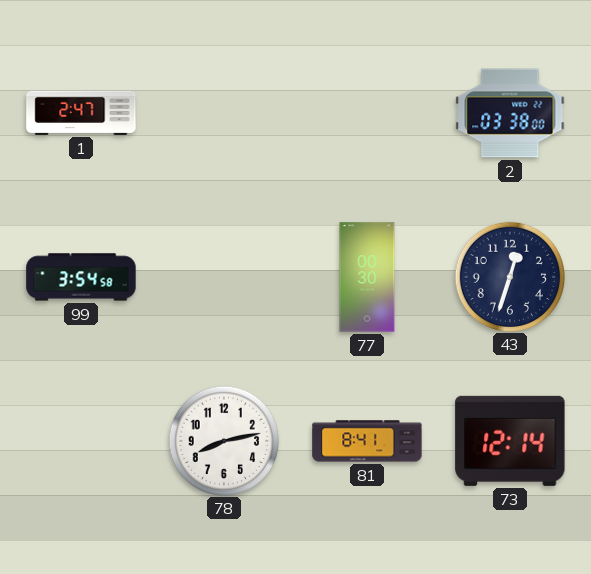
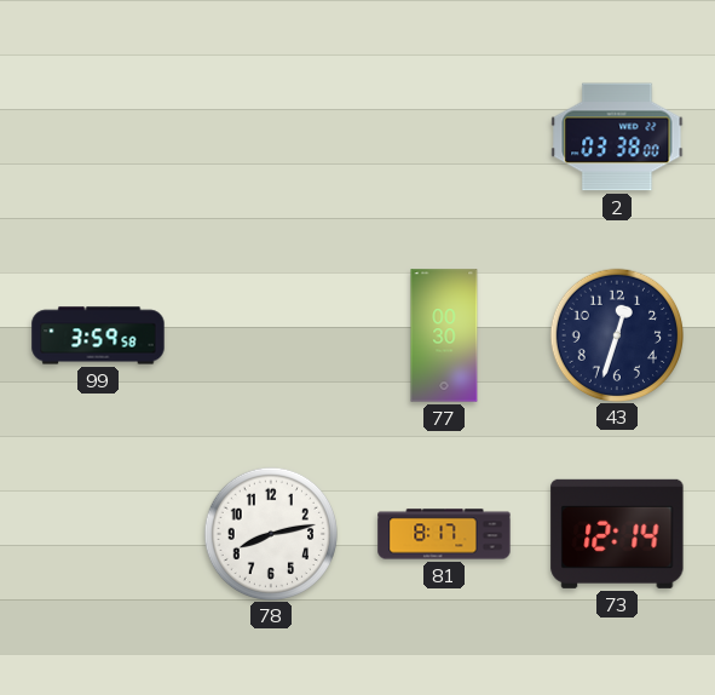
1: 2:47 -> none (81, 113)
99: 3:54 -> 3:59 (98, 335)
81: 8:41 -> 8:17 (444, 534)
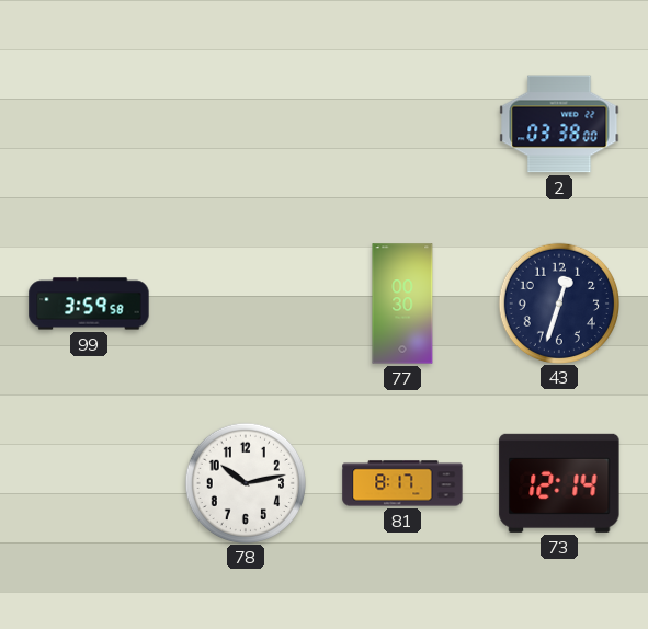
78: 8:13 -> 10:13 (245, 482)
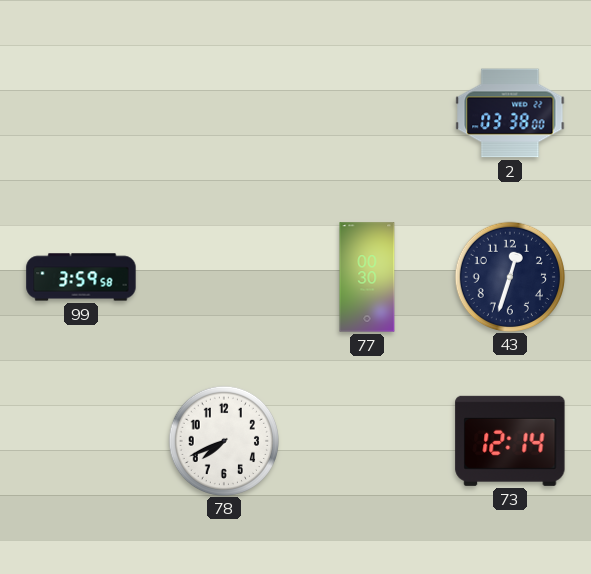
78: 10:13 -> 7:41 (223, 440)
81: 8:17 -> none (402, 483)
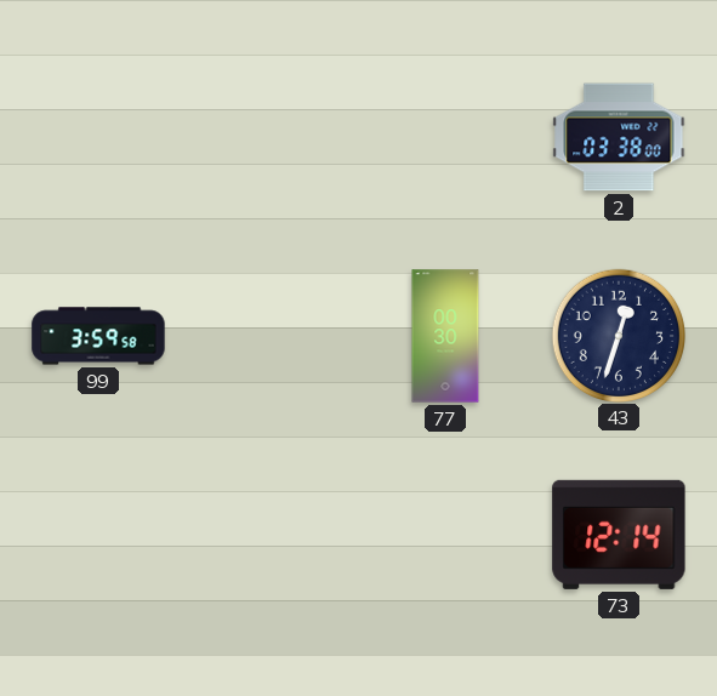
78: 7:41 -> none (223, 440)
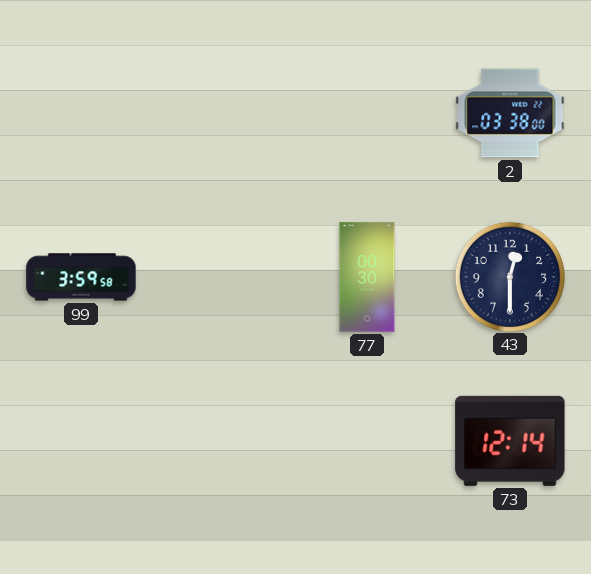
43: 12:33 -> 12:30 (509, 276)
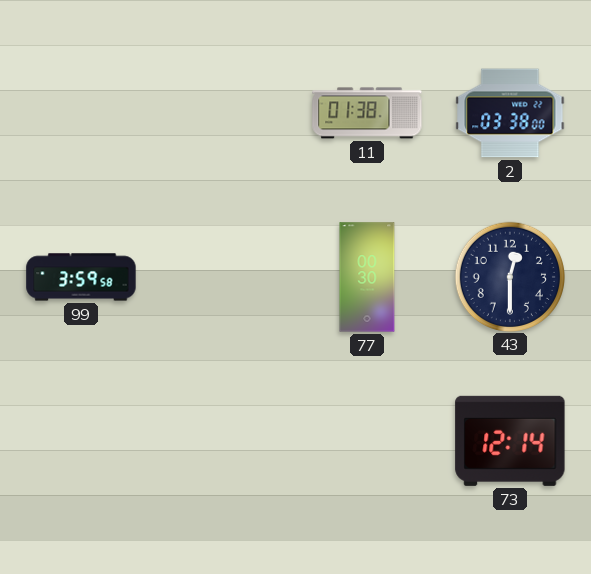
11: none -> 01:38 (367, 113)
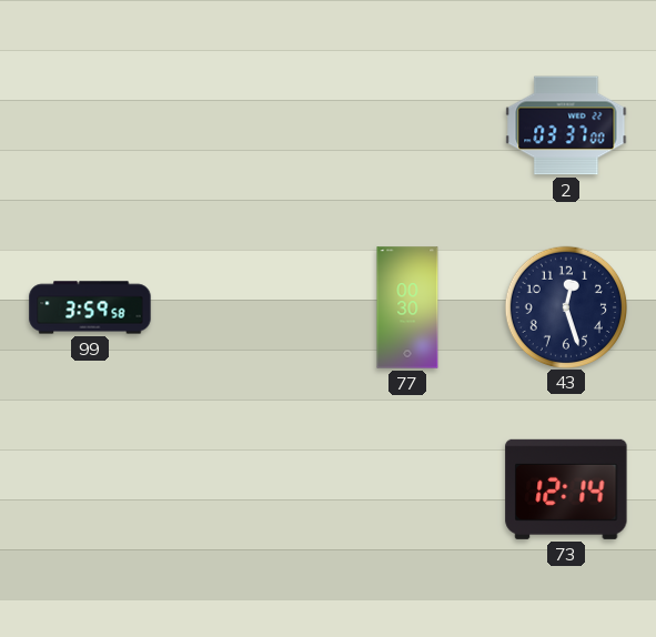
11: 01:38 -> none (367, 113)
2: 03:38 -> 03:37 (566, 125)
43: 12:30 -> 12:27 (565, 306)
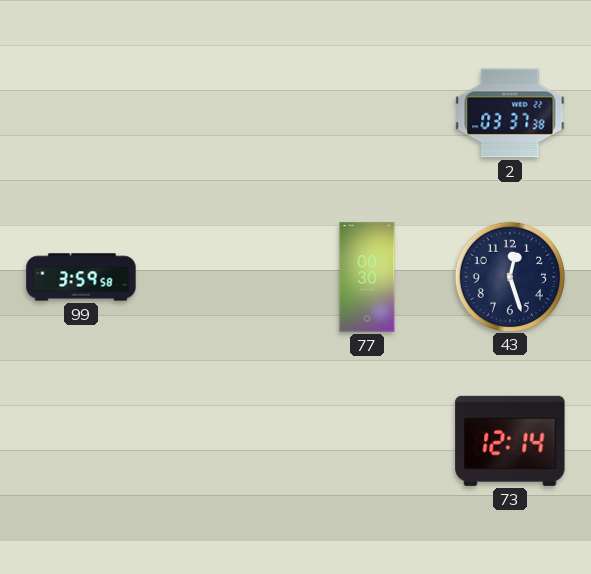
2: 03:37:00 -> 03:37:38 (510, 113)
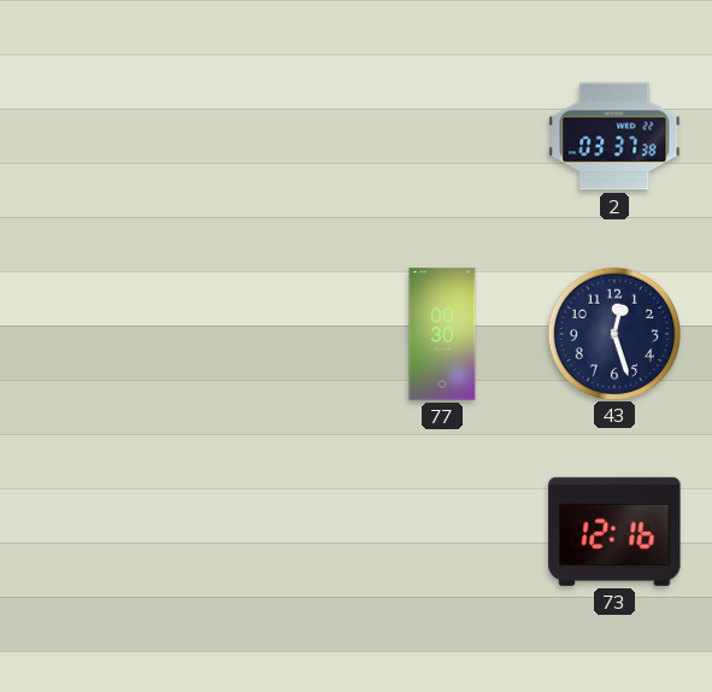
99: 3:59 -> none (81, 277)
73: 12:14 -> 12:16 (614, 532)
